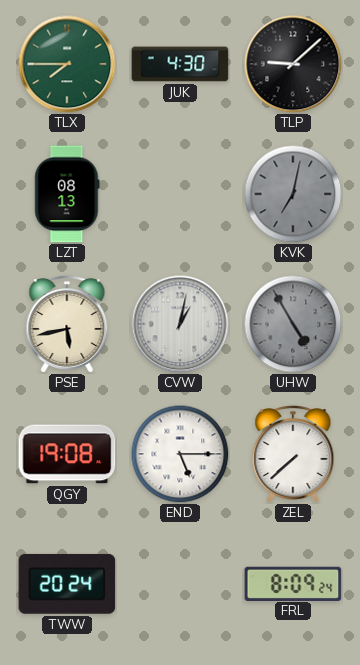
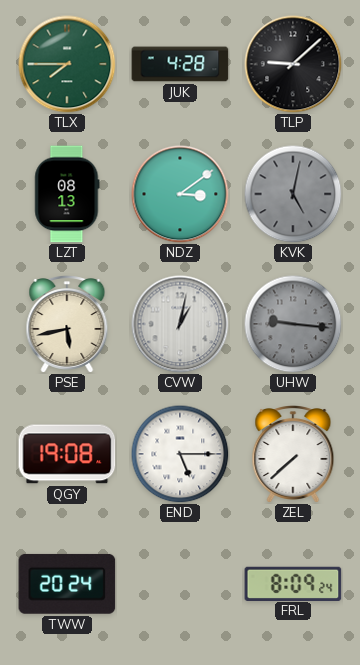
JUK: 4:30 -> 4:28 (180, 64)
NDZ: none -> 3:09 (180, 194)
KVK: 7:02 -> 5:02 (293, 194)
UHW: 4:55 -> 9:16 (293, 324)
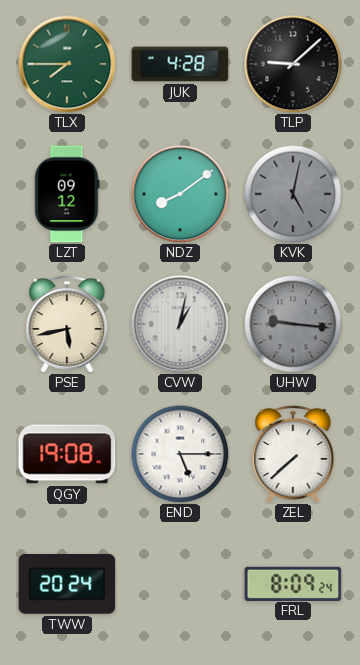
LZT: 08:13 -> 09:12 (67, 194)
NDZ: 3:09 -> 8:09 (180, 194)
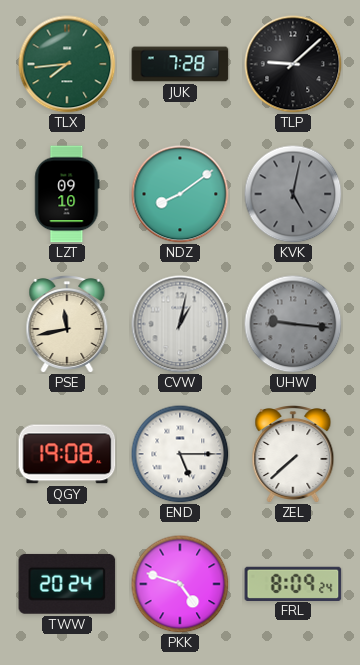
TLX: 7:45 -> 7:44 (67, 64)
JUK: 4:28 -> 7:28 (180, 64)
LZT: 09:12 -> 09:10 (67, 194)
PSE: 5:43 -> 11:43 (67, 325)
PKK: none -> 4:48 (180, 584)
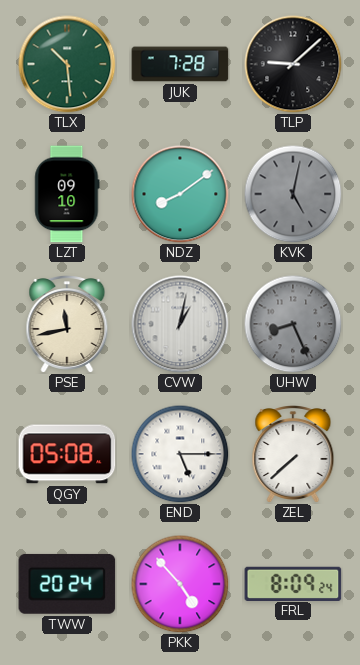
TLX: 7:44 -> 10:29 (67, 64)
UHW: 9:16 -> 8:26 (293, 324)
QGY: 19:08 -> 05:08 (67, 454)
PKK: 4:48 -> 4:53 (180, 584)
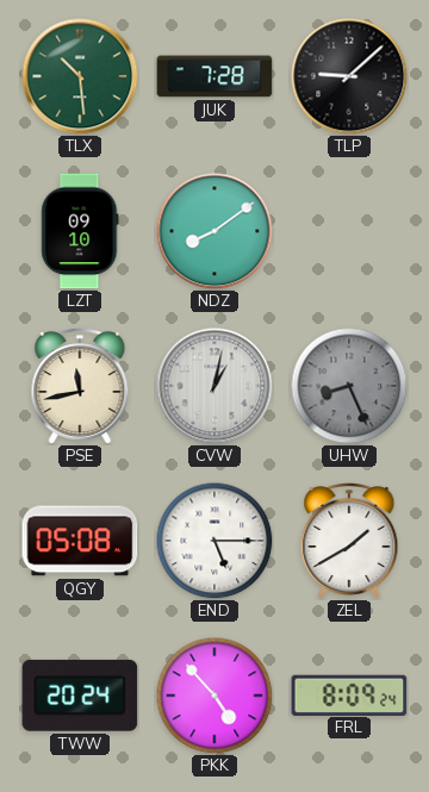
KVK: 5:02 -> none (293, 194)
ZEL: 7:38 -> 1:40 (349, 542)
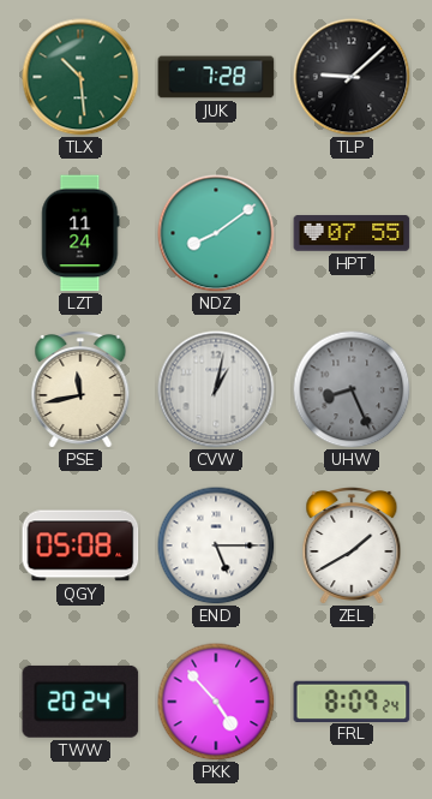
LZT: 09:10 -> 11:24 (80, 233)
HPT: none -> 07:55 (352, 233)
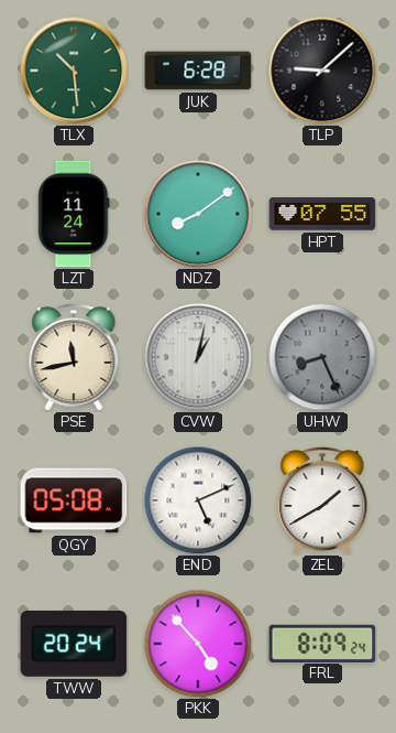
JUK: 7:28 -> 6:28 (198, 71)
END: 5:15 -> 5:11 (198, 500)
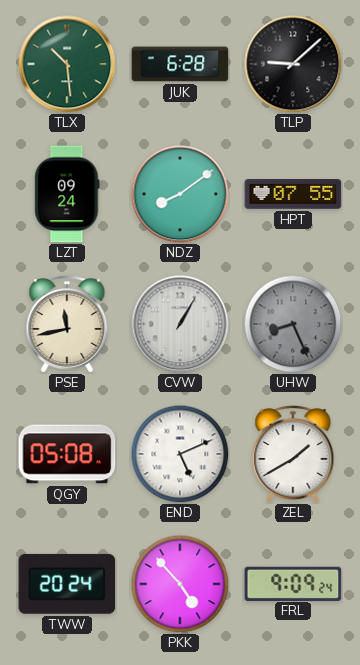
LZT: 11:24 -> 09:24 (67, 194)
CVW: 1:02 -> 1:05 (180, 324)
FRL: 8:09 -> 9:09 (293, 583)
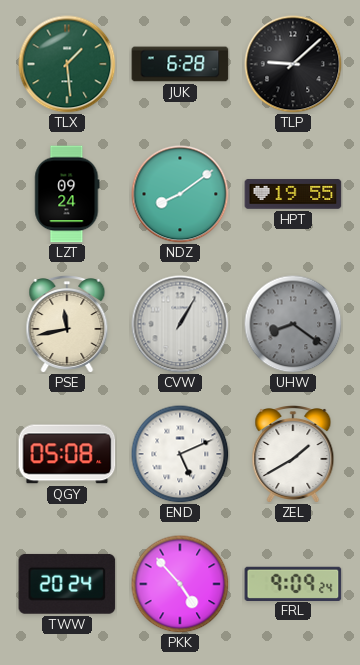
TLX: 10:29 -> 1:29 (67, 64)
HPT: 07:55 -> 19:55 (293, 194)
UHW: 8:26 -> 8:21 (293, 324)
